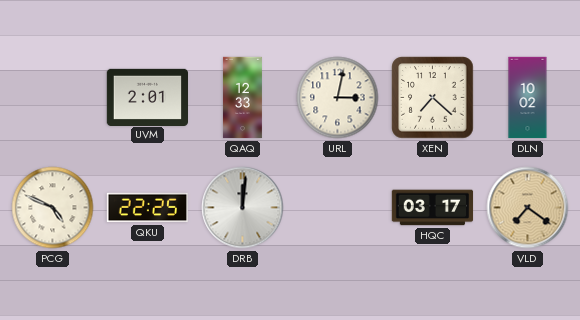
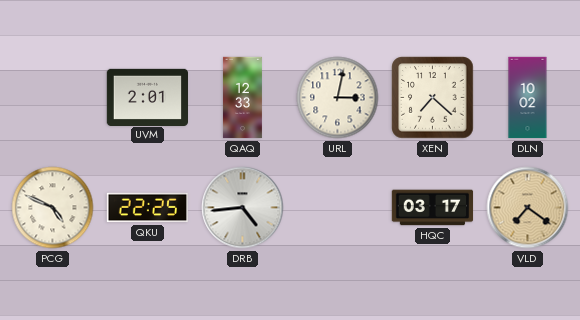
DRB: 12:01 -> 4:44 (243, 208)
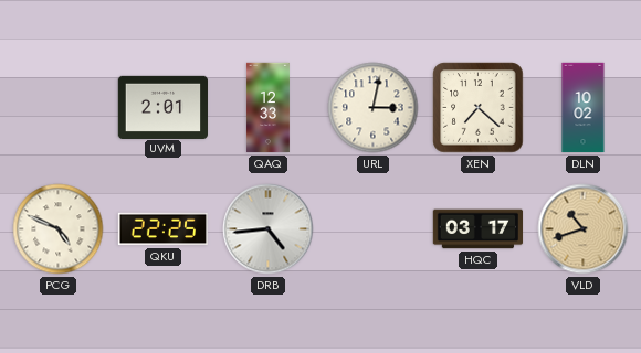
VLD: 7:21 -> 10:42 (584, 229)
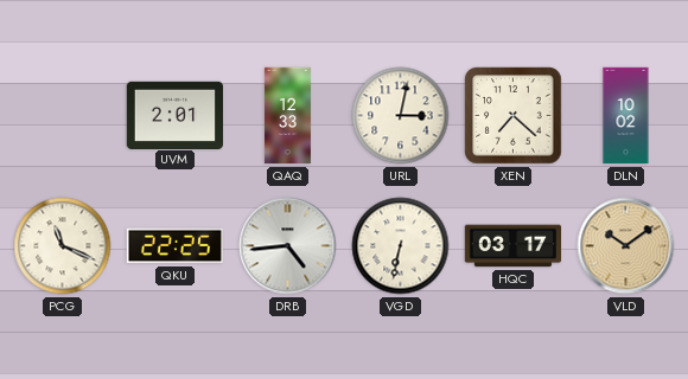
PCG: 4:49 -> 11:19 (63, 246)
VGD: none -> 6:32 (401, 246)
VLD: 10:42 -> 10:09 (626, 246)
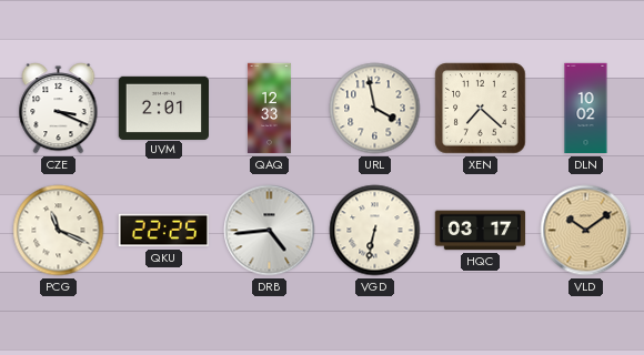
CZE: none -> 3:19 (59, 109)
URL: 3:02 -> 3:58 (375, 109)
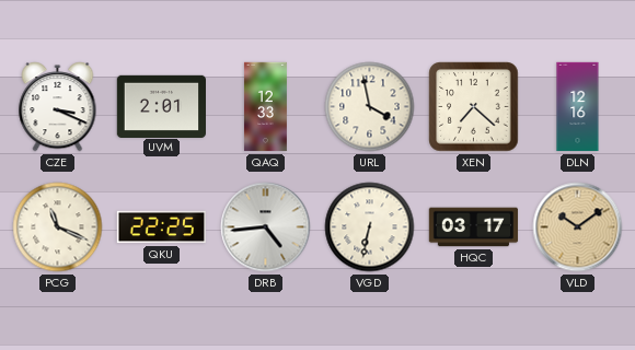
DLN: 10:02 -> 12:16 (578, 107)
